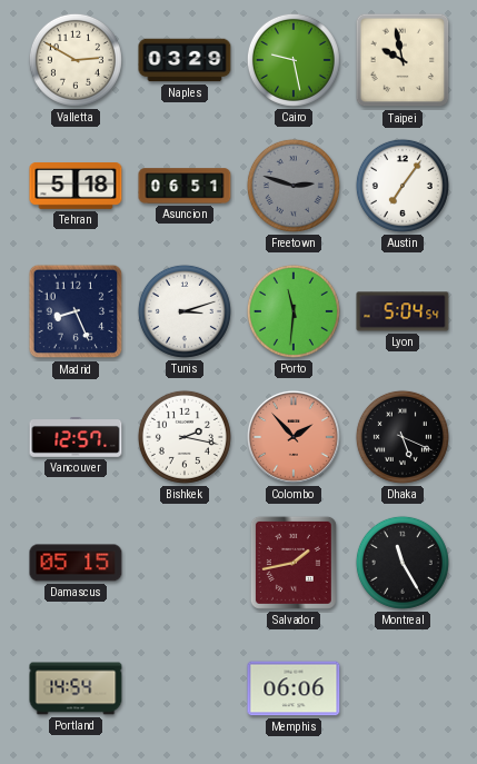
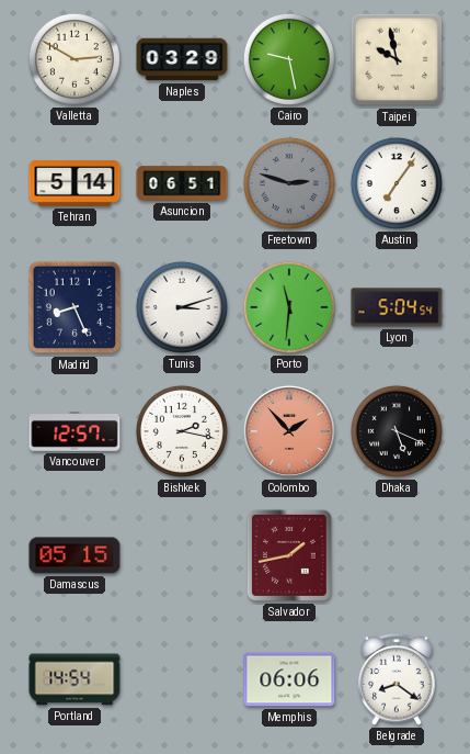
Tehran: 5:18 -> 5:14 (74, 184)
Montreal: 11:25 -> none (403, 563)
Belgrade: none -> 8:21 (397, 679)
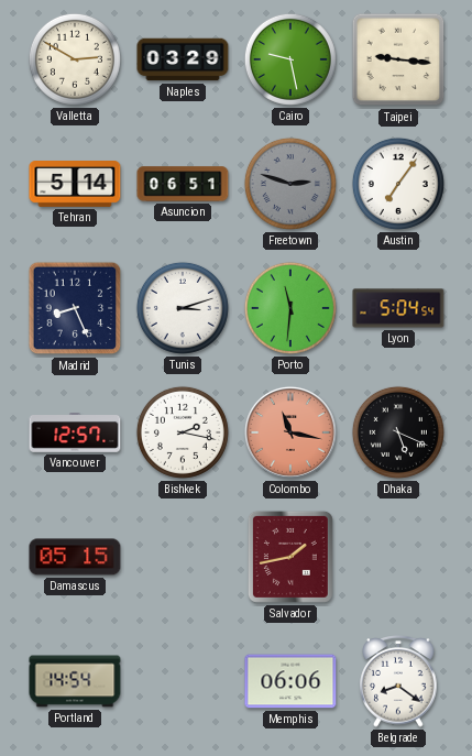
Taipei: 9:58 -> 9:16 (398, 59)
Colombo: 1:53 -> 11:17 (290, 432)
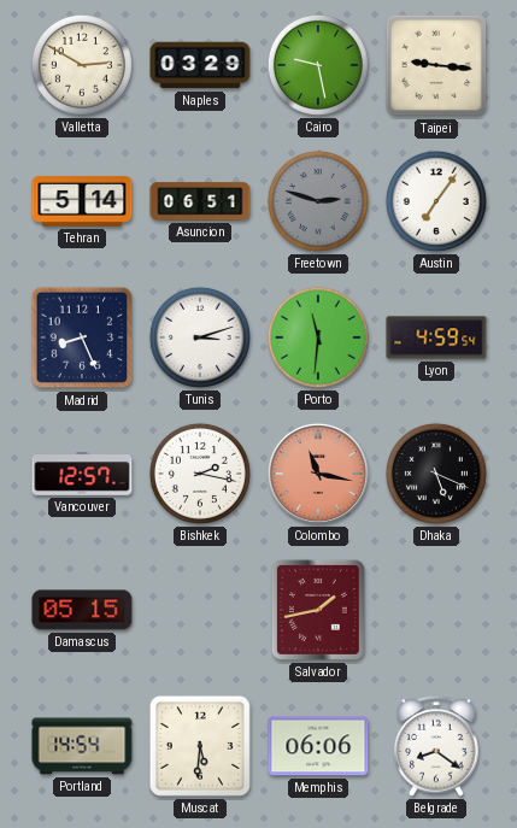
Lyon: 5:04 -> 4:59 (436, 337)
Muscat: none -> 5:31 (200, 746)
